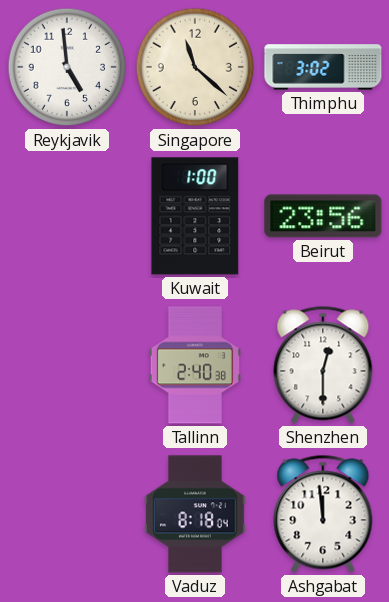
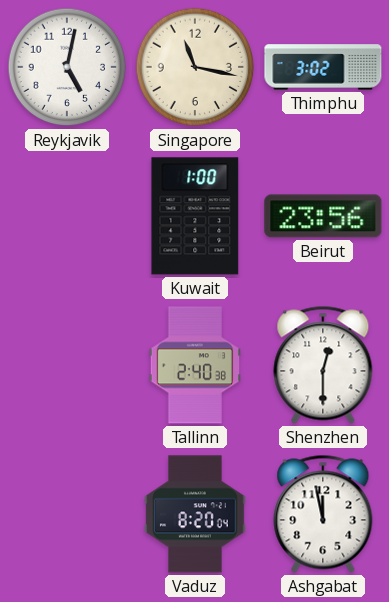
Reykjavik: 4:59 -> 5:02 (67, 67)
Singapore: 11:22 -> 11:17 (195, 67)
Vaduz: 8:18 -> 8:20 (195, 514)
Ashgabat: 11:59 -> 11:58 (323, 514)
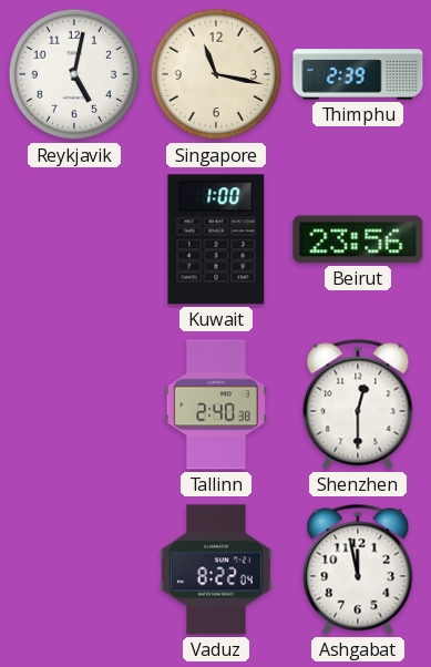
Thimphu: 3:02 -> 2:39 (358, 74)
Vaduz: 8:20 -> 8:22 (216, 569)
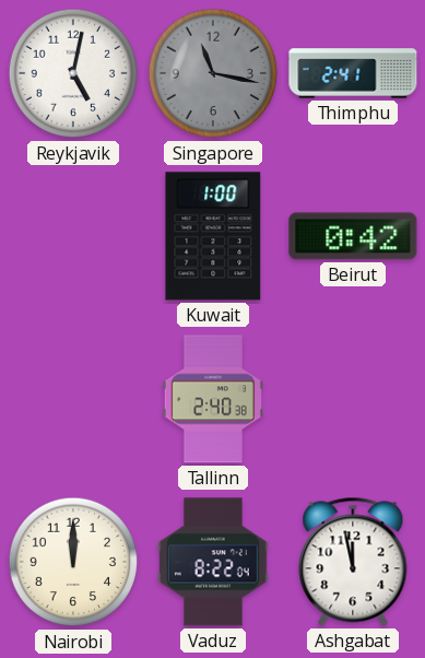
Singapore dial: cream -> grey (213, 73)
Thimphu: 2:39 -> 2:41 (353, 73)
Beirut: 23:56 -> 0:42 (353, 236)
Shenzhen: 12:30 -> none (358, 404)
Nairobi: none -> 12:00 (73, 562)
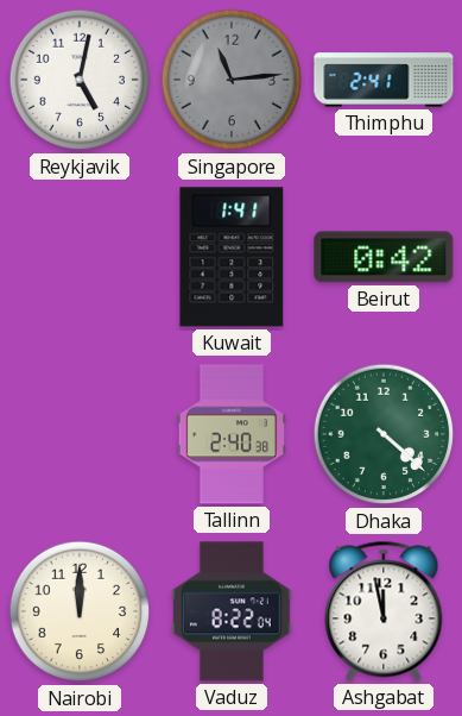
Singapore: 11:17 -> 11:14 (232, 80)
Kuwait: 1:00 -> 1:41 (232, 257)
Dhaka: none -> 4:22 (384, 434)
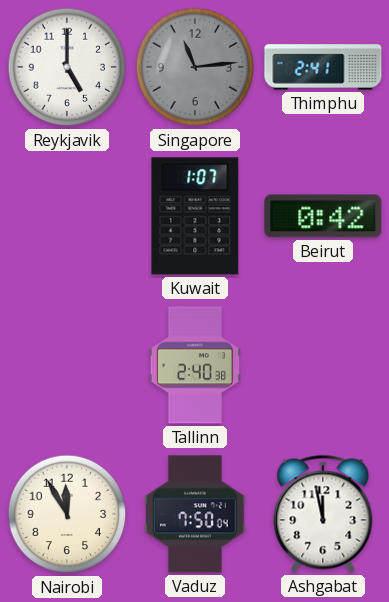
Reykjavik: 5:02 -> 5:00 (67, 67)
Kuwait: 1:41 -> 1:07 (195, 216)
Dhaka: 4:22 -> none (384, 434)
Nairobi: 12:00 -> 11:55 (67, 514)
Vaduz: 8:22 -> 7:50 (195, 514)
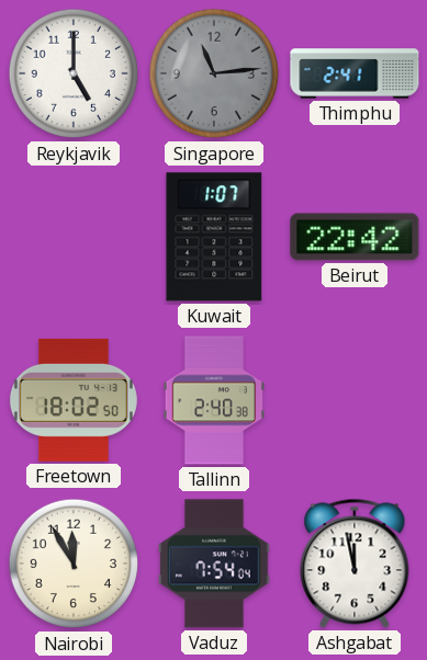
Beirut: 0:42 -> 22:42 (355, 237)
Freetown: none -> 18:02 (74, 400)
Vaduz: 7:50 -> 7:54 (214, 564)
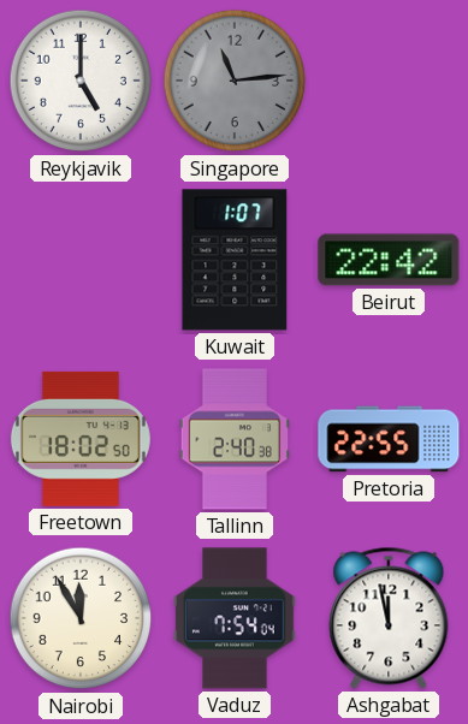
Thimphu: 2:41 -> none (355, 73)
Pretoria: none -> 22:55 (389, 439)
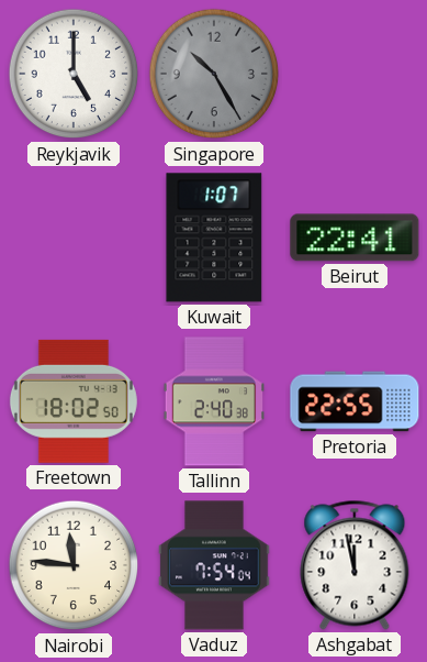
Singapore: 11:14 -> 10:25 (214, 74)
Beirut: 22:42 -> 22:41 (355, 238)
Nairobi: 11:55 -> 11:46 (74, 565)
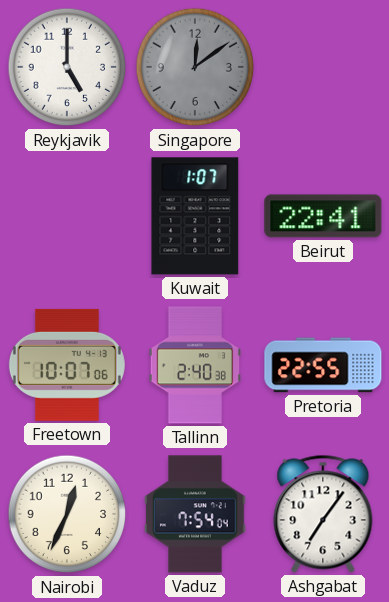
Singapore: 10:25 -> 12:09 (195, 67)
Freetown: 18:02 -> 10:07 (67, 365)
Nairobi: 11:46 -> 12:34 (67, 514)
Ashgabat: 11:58 -> 7:06 (323, 514)
